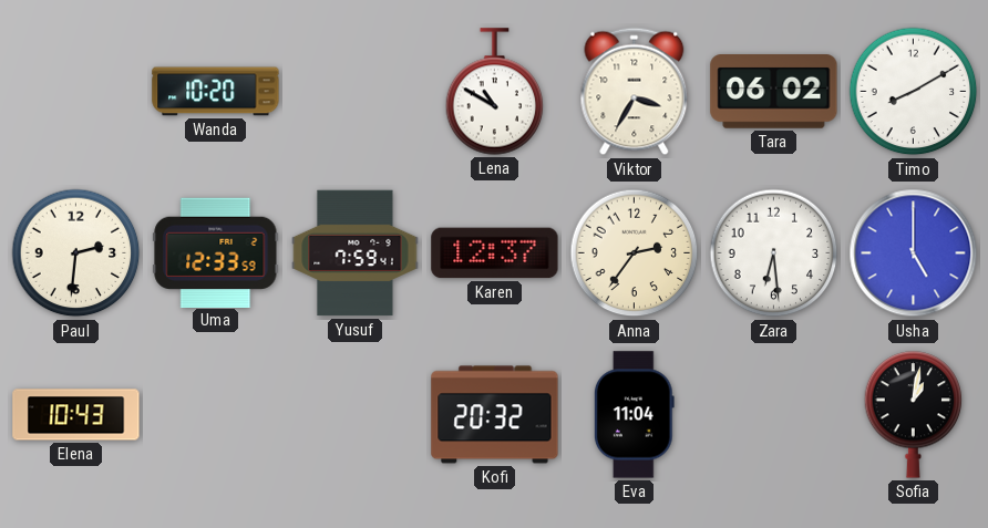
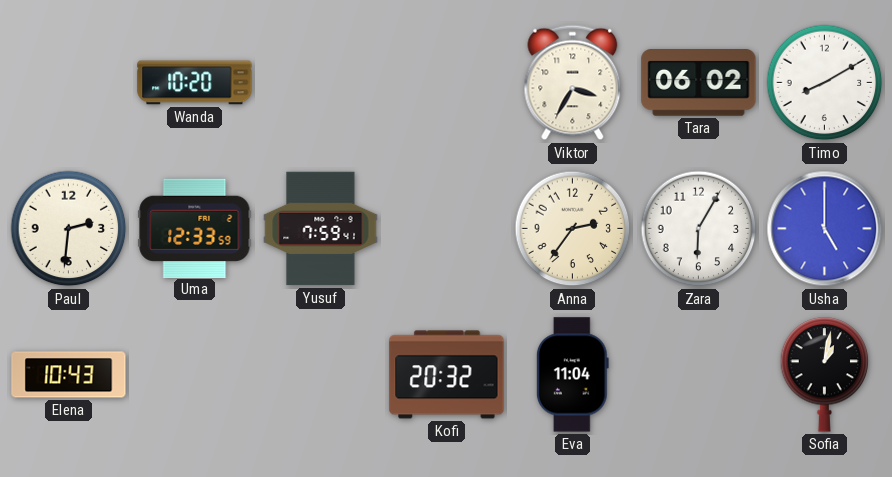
Lena: 10:50 -> none (495, 92)
Karen: 12:37 -> none (495, 253)
Zara: 6:29 -> 6:05 (699, 229)
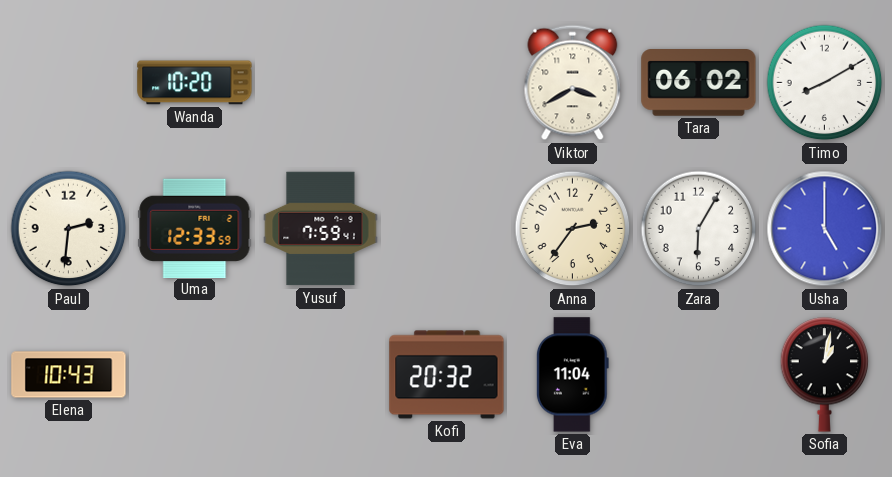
Viktor: 3:35 -> 3:40 (573, 83)
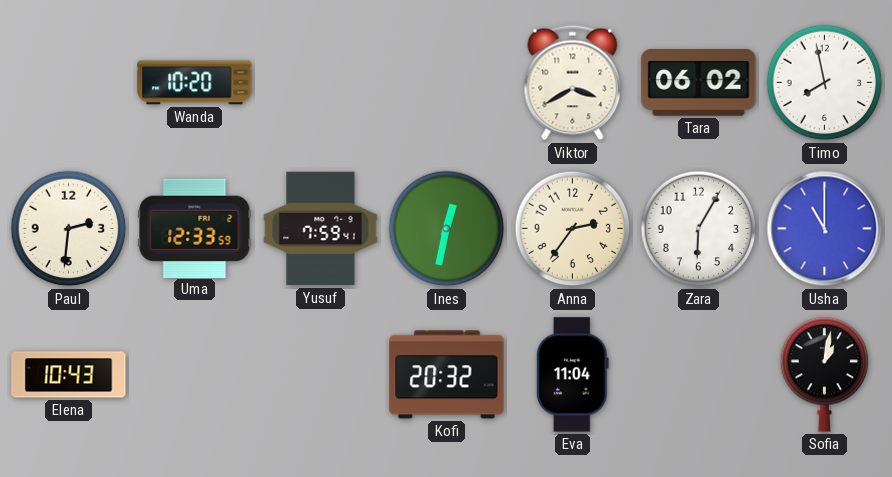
Timo: 8:10 -> 7:58 (825, 83)
Ines: none -> 12:32 (447, 229)
Usha: 5:00 -> 11:00 (825, 229)
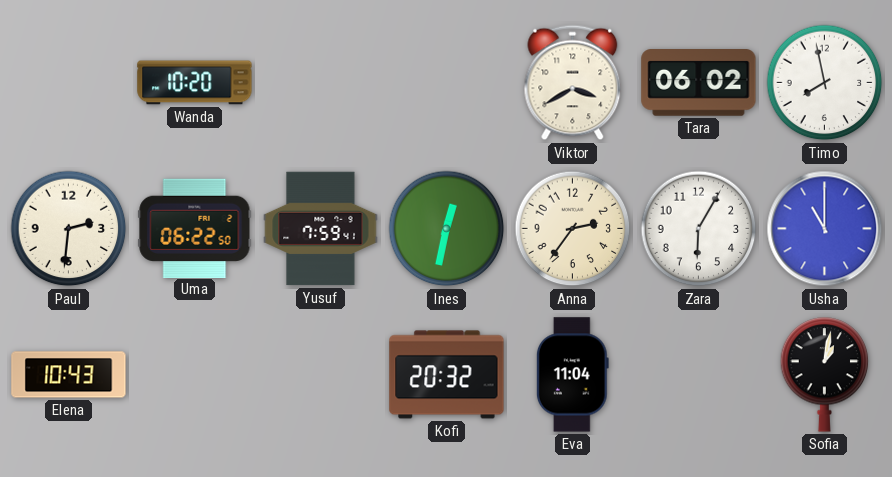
Uma: 12:33 -> 06:22 (195, 228)
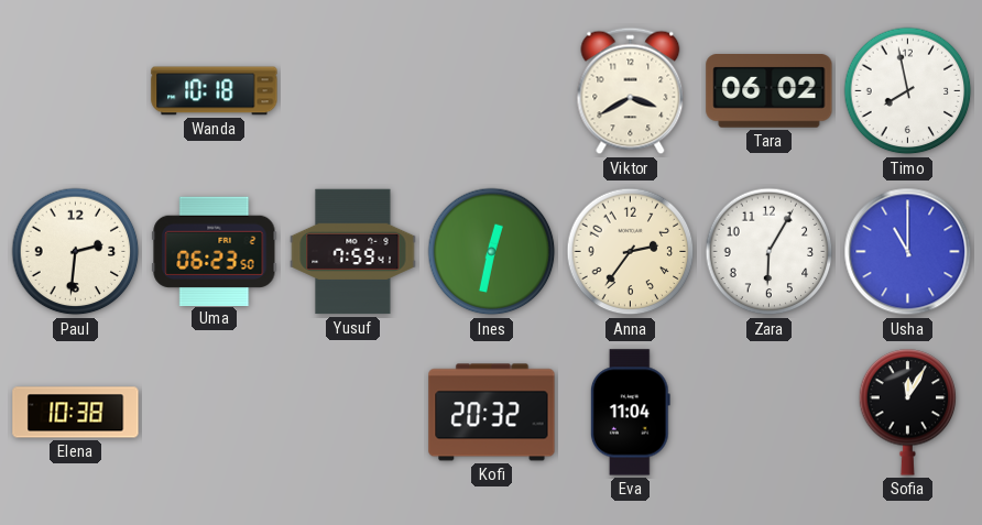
Wanda: 10:20 -> 10:18 (215, 91)
Uma: 06:22 -> 06:23 (215, 251)
Elena: 10:43 -> 10:38 (76, 413)
Sofia: 1:02 -> 12:05 (908, 413)
